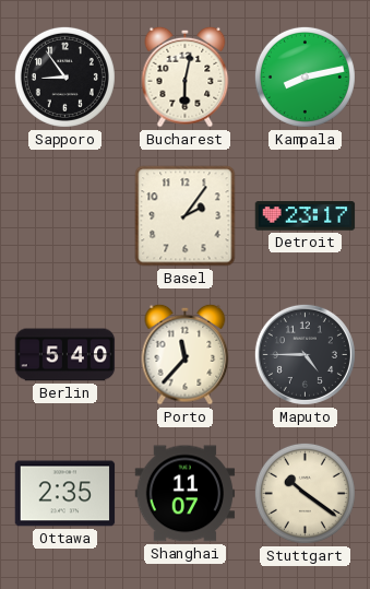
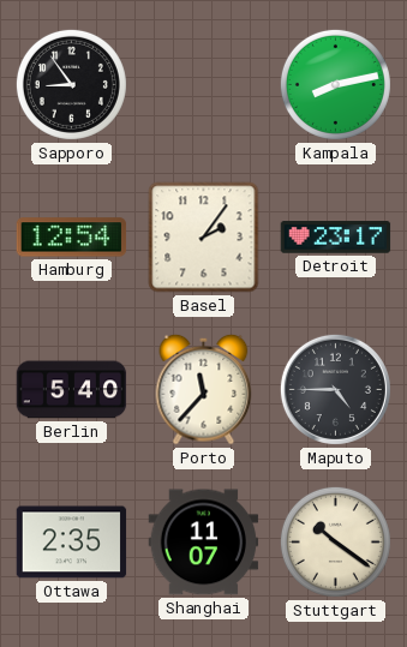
Bucharest: 6:02 -> none (186, 76)
Hamburg: none -> 12:54 (72, 238)
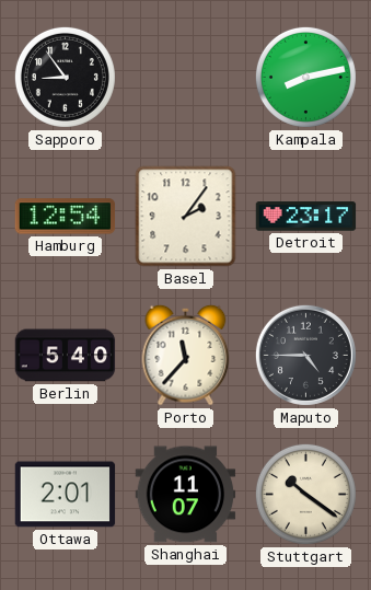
Ottawa: 2:35 -> 2:01 (66, 495)
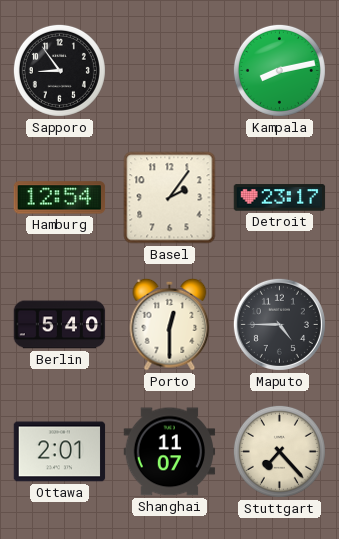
Porto: 11:37 -> 12:30 (170, 324)
Stuttgart: 10:21 -> 7:23 (279, 451)
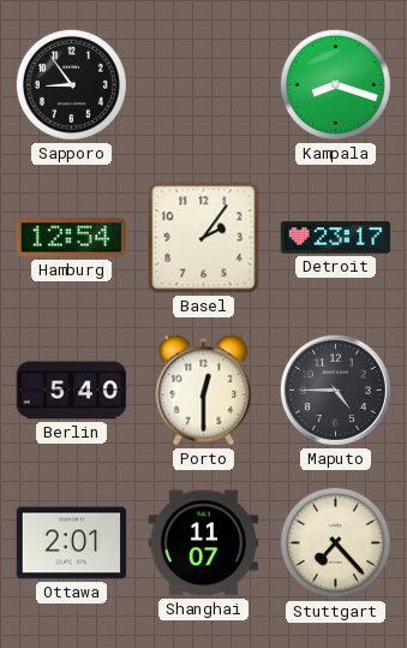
Kampala: 8:13 -> 8:18 (335, 84)
